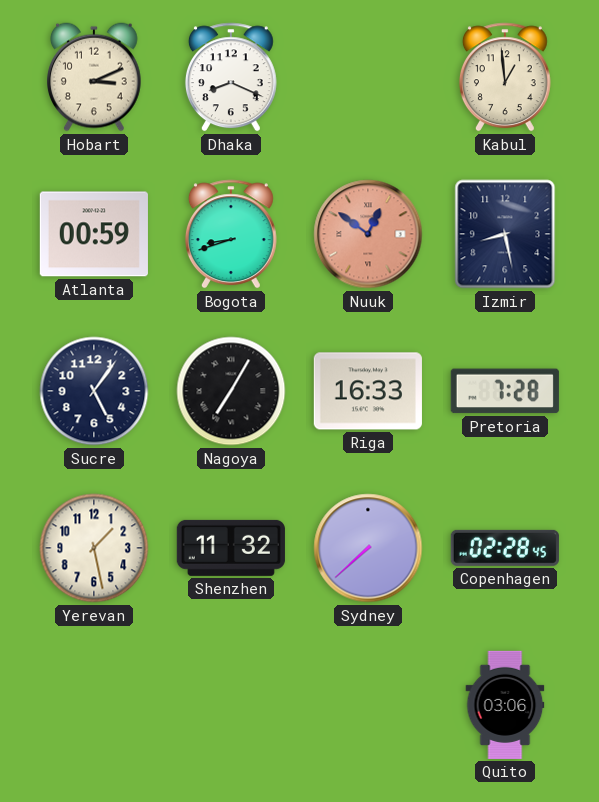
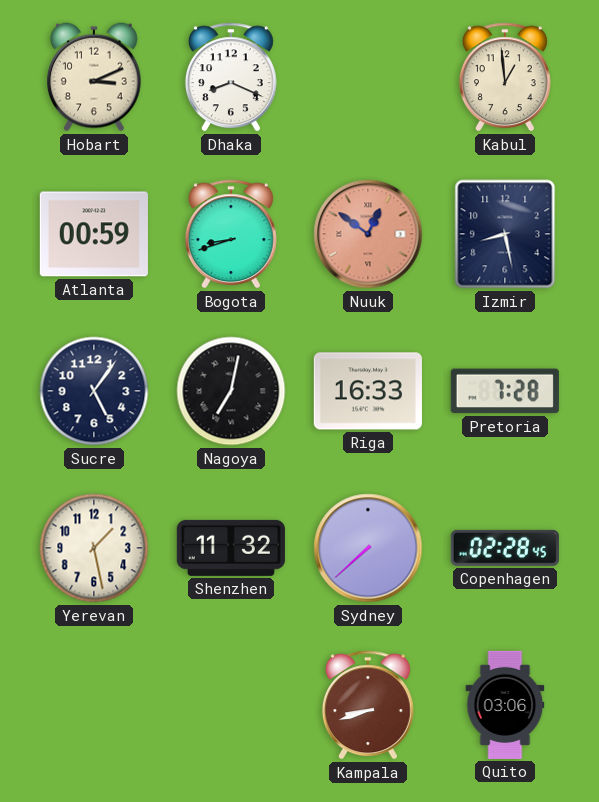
Nagoya: 7:05 -> 7:02 (231, 391)
Kampala: none -> 8:42 (368, 705)
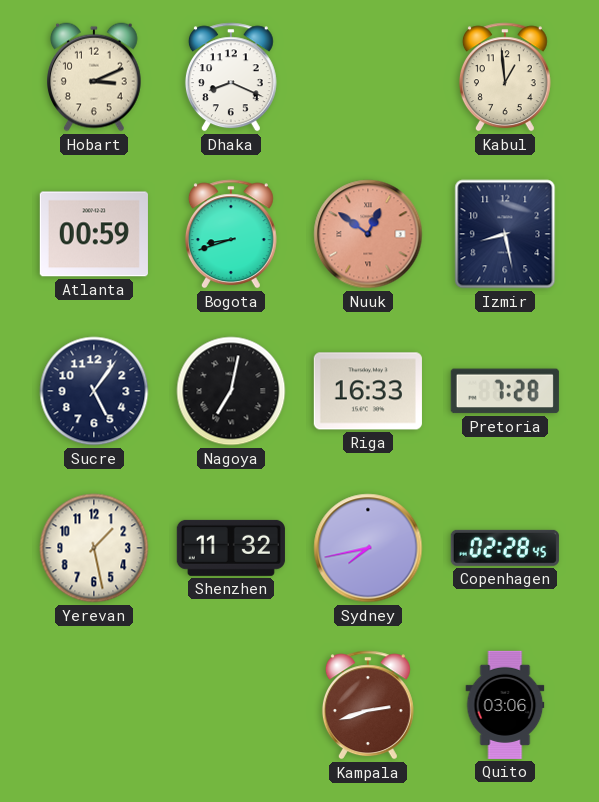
Sydney: 7:38 -> 7:43 (368, 548)
Kampala: 8:42 -> 2:42 (368, 705)
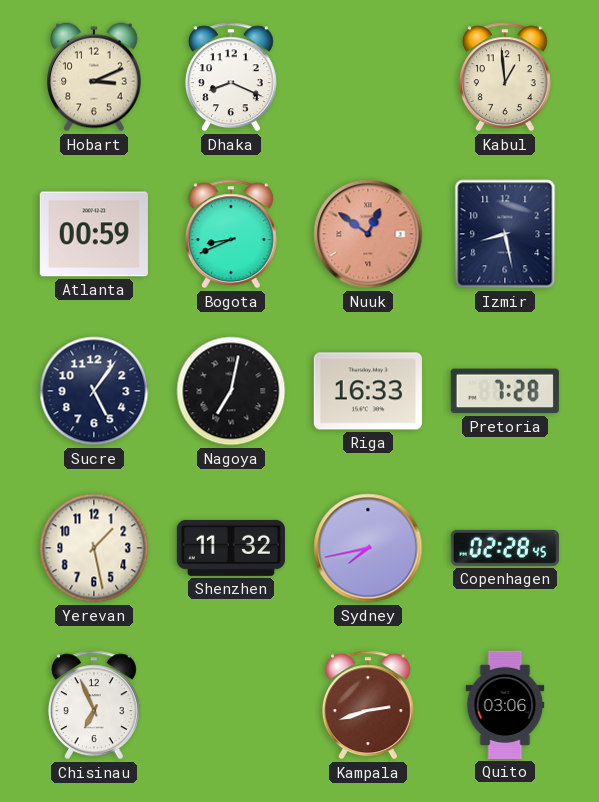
Bogota: 8:42 -> 8:41 (231, 234)
Chisinau: none -> 6:56 (94, 705)
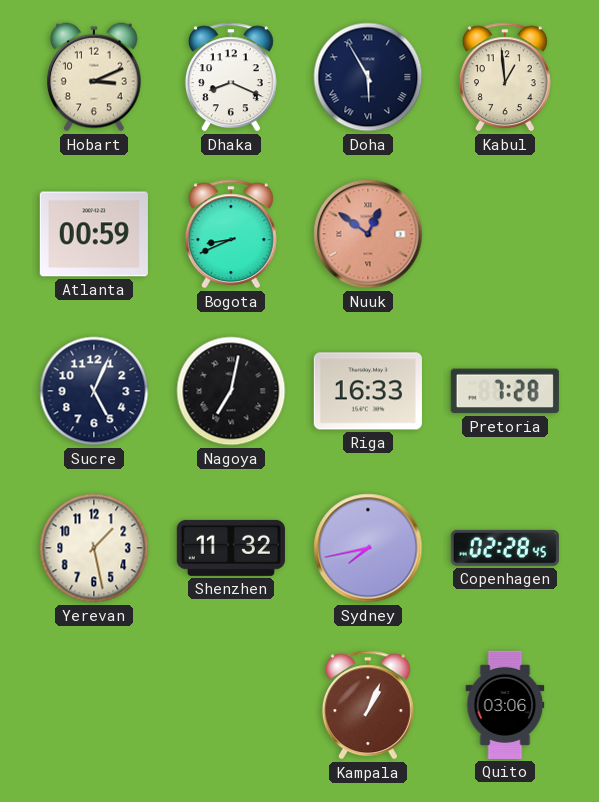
Doha: none -> 5:55 (368, 77)
Izmir: 8:28 -> none (505, 234)
Sucre: 5:06 -> 5:04 (94, 391)
Chisinau: 6:56 -> none (94, 705)
Kampala: 2:42 -> 1:04 (368, 705)
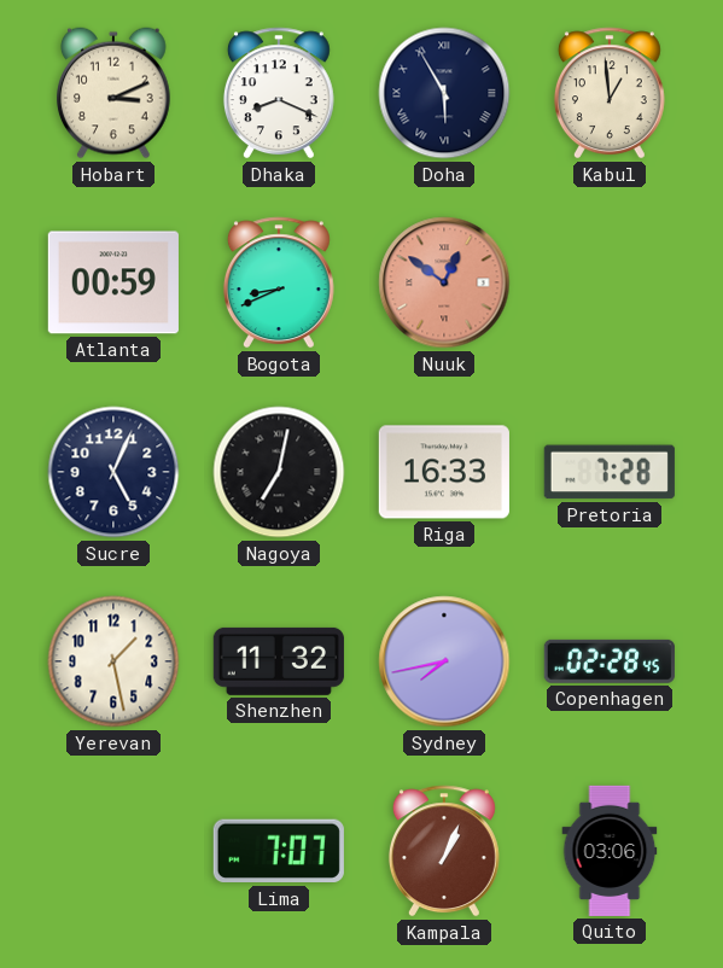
Lima: none -> 7:07 (279, 851)
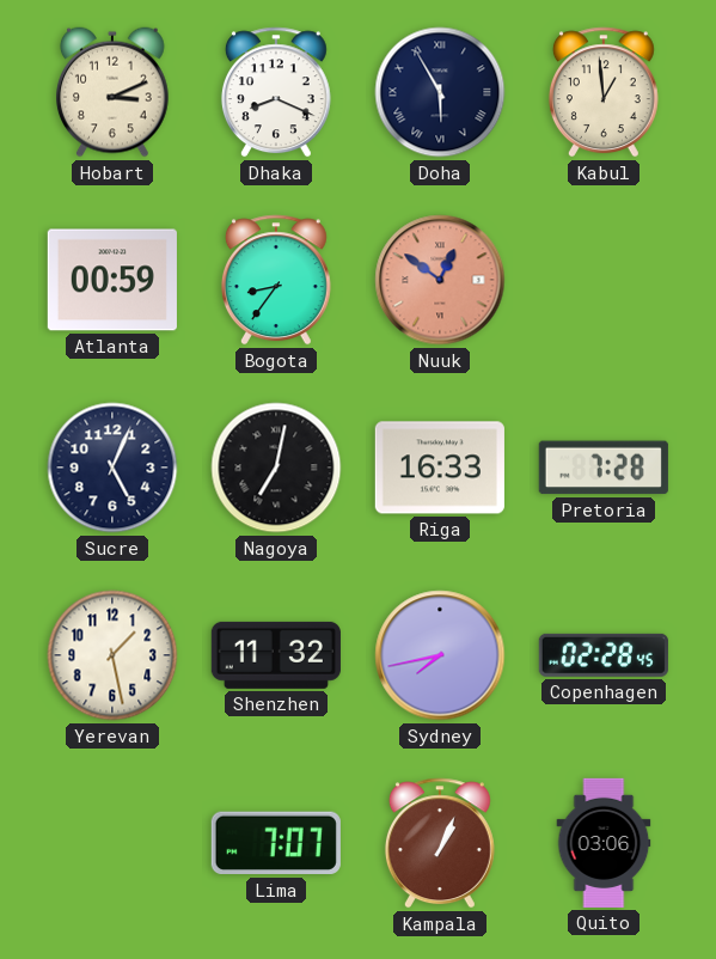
Bogota: 8:41 -> 8:36 (276, 280)
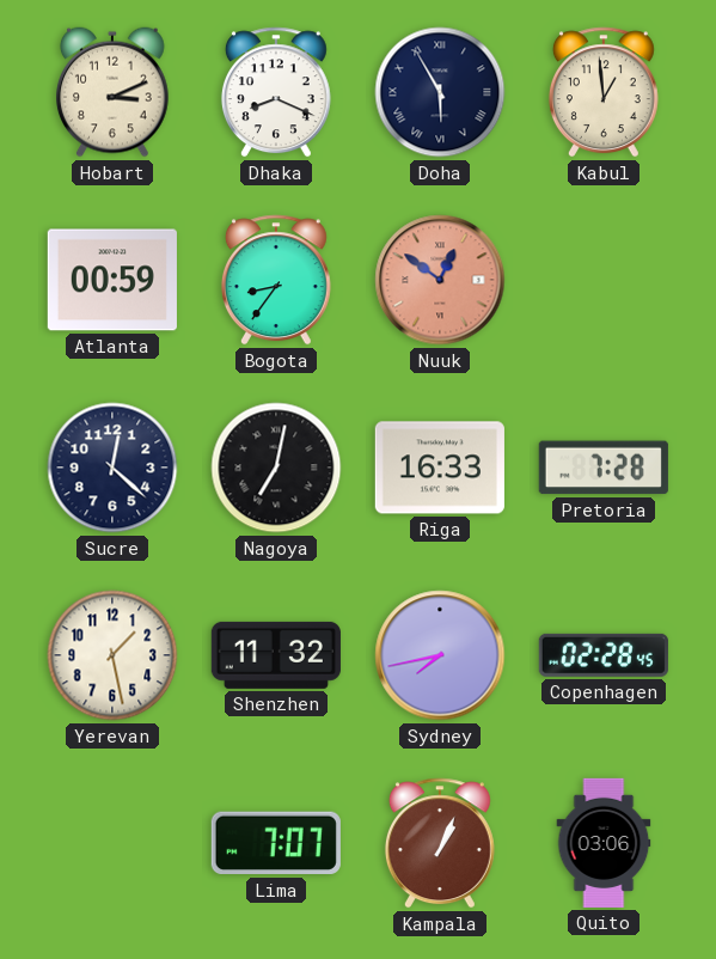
Sucre: 5:04 -> 12:22 (112, 468)
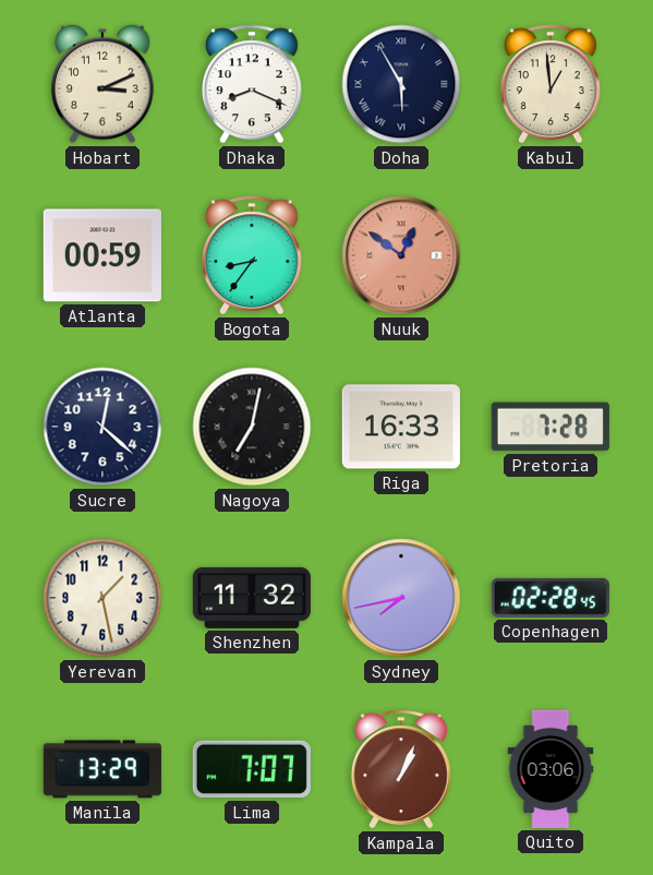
Manila: none -> 13:29 (102, 769)
